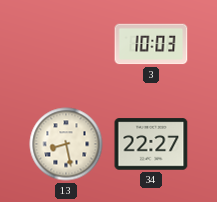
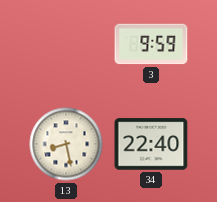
3: 10:03 -> 9:59 (151, 44)
34: 22:27 -> 22:40 (151, 144)
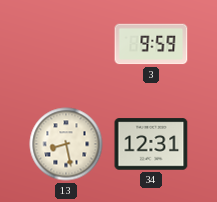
34: 22:40 -> 12:31 (151, 144)
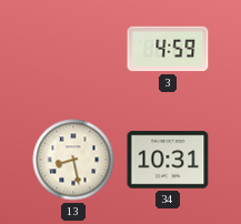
3: 9:59 -> 4:59 (168, 49)
34: 12:31 -> 10:31 (168, 160)
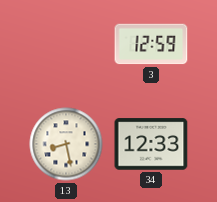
3: 4:59 -> 12:59 (151, 44)
34: 10:31 -> 12:33 (151, 144)
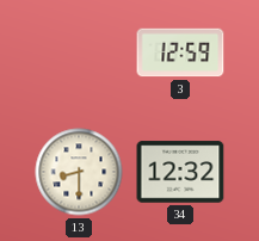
13: 8:28 -> 8:30 (79, 172)
34: 12:33 -> 12:32 (180, 172)
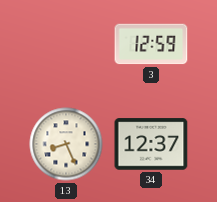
13: 8:30 -> 8:26 (66, 144)
34: 12:32 -> 12:37 (151, 144)
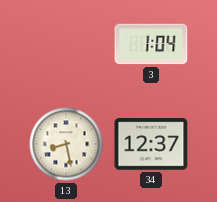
3: 12:59 -> 1:04 (151, 44)
13: 8:26 -> 8:28 (66, 144)
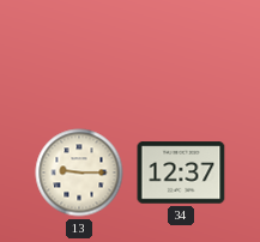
3: 1:04 -> none (151, 44)
13: 8:28 -> 9:15 (79, 173)
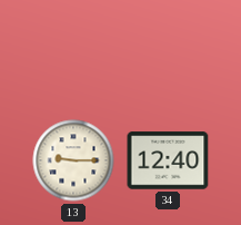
34: 12:37 -> 12:40 (168, 160)
